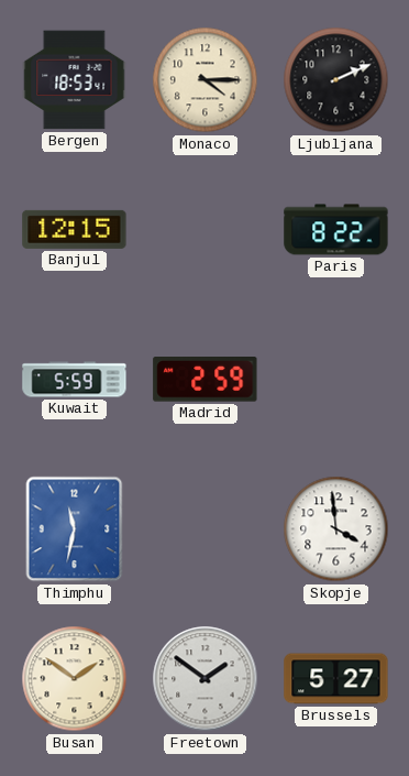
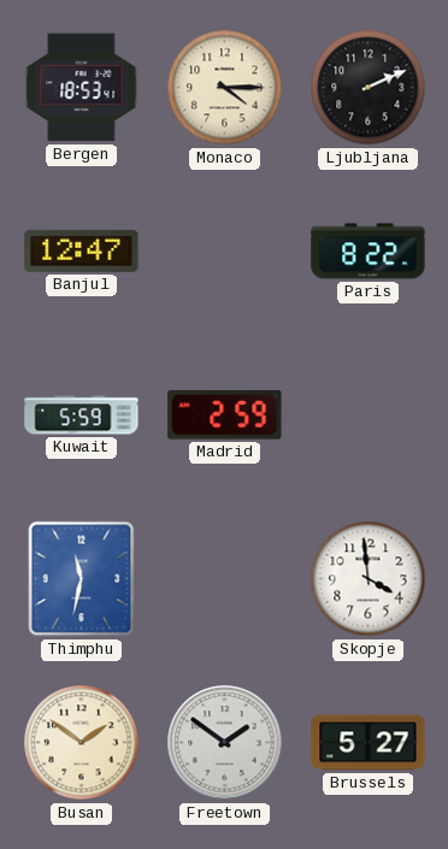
Banjul: 12:15 -> 12:47 (82, 250)
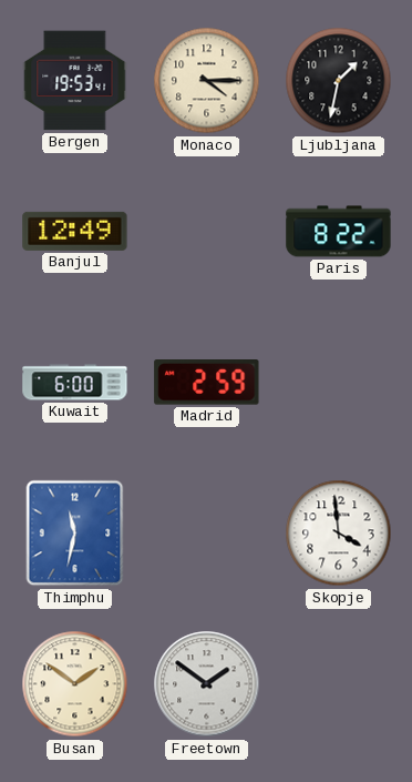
Bergen: 18:53 -> 19:53 (75, 81)
Ljubljana: 2:11 -> 1:32 (339, 81)
Banjul: 12:47 -> 12:49 (75, 231)
Kuwait: 5:59 -> 6:00 (75, 383)
Brussels: 5:27 -> none (369, 743)
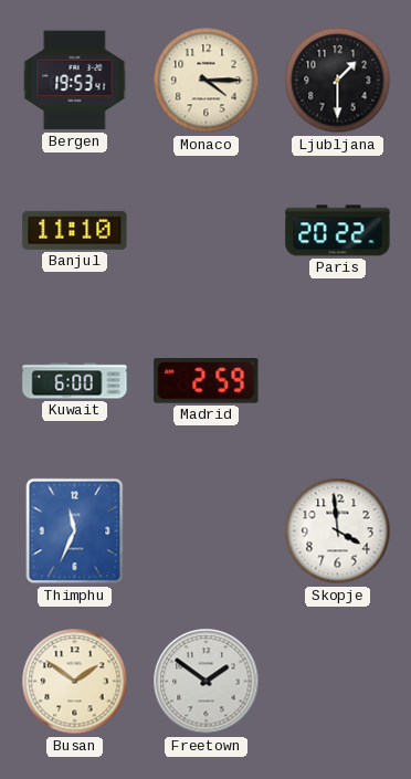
Ljubljana: 1:32 -> 1:30 (338, 81)
Banjul: 12:49 -> 11:10 (75, 230)
Paris: 8:22 -> 20:22 (338, 231)
Thimphu: 11:32 -> 11:34 (75, 531)
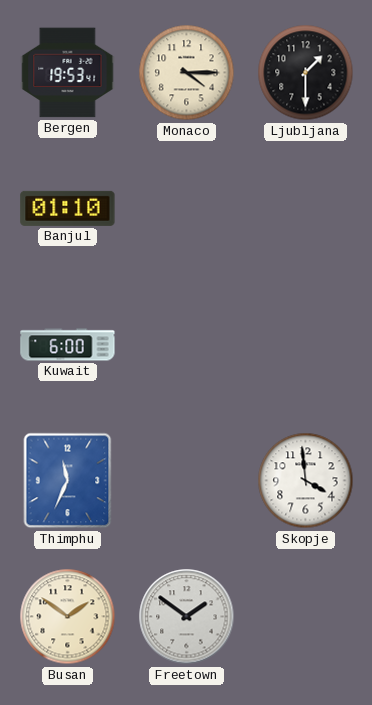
Banjul: 11:10 -> 01:10 (68, 208)
Paris: 20:22 -> none (338, 231)
Madrid: 2:59 -> none (207, 381)
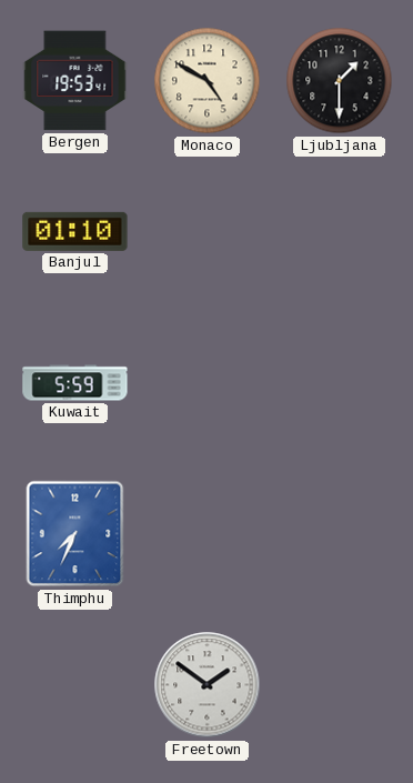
Monaco: 4:15 -> 4:50 (208, 81)
Kuwait: 6:00 -> 5:59 (75, 383)
Thimphu: 11:34 -> 7:34 (75, 534)
Skopje: 3:59 -> none (306, 481)
Busan: 1:51 -> none (68, 617)
